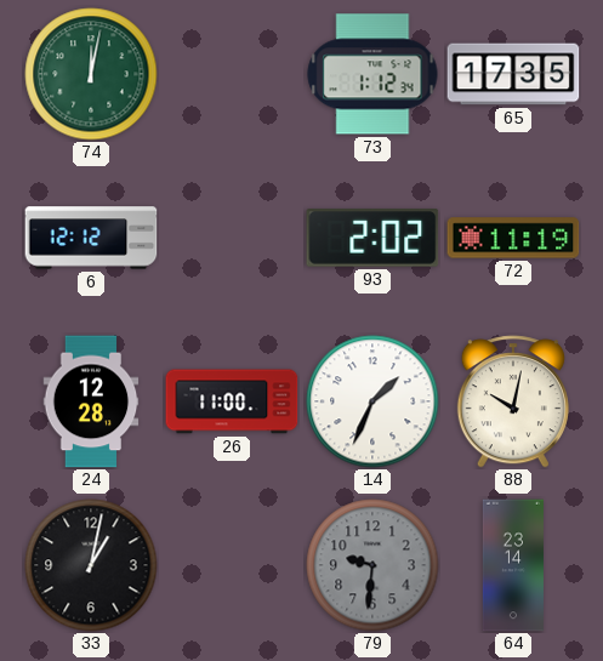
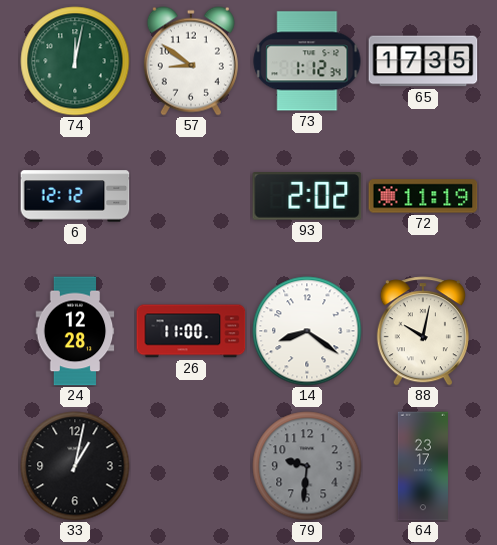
57: none -> 8:51 (191, 61)
14: 1:34 -> 8:21 (307, 331)
64: 23:14 -> 23:17 (423, 466)
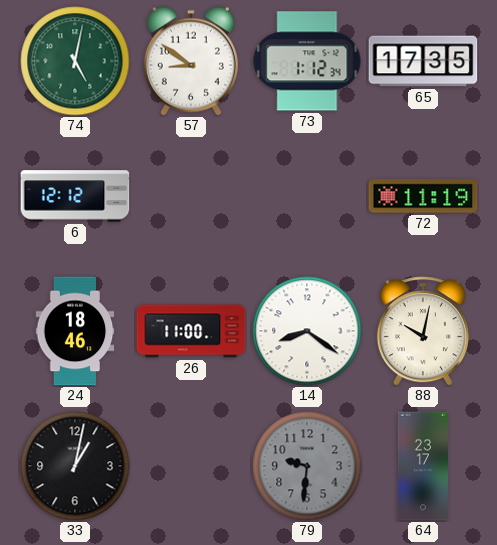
74: 12:02 -> 5:02 (75, 61)
93: 2:02 -> none (307, 197)
24: 12:28 -> 18:46 (75, 331)
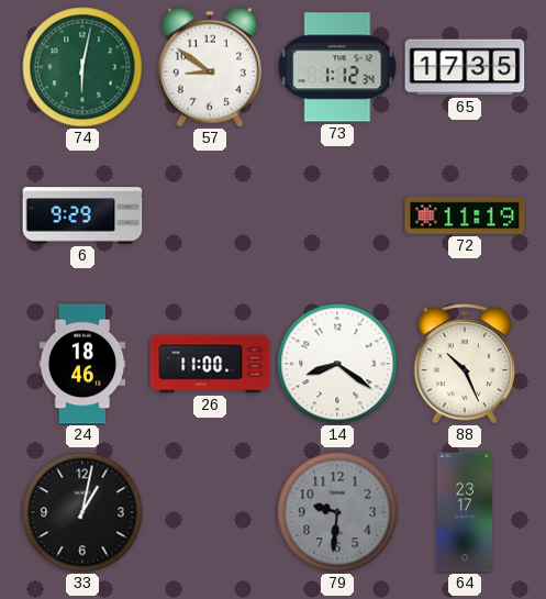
74: 5:02 -> 6:02 (82, 67)
6: 12:12 -> 9:29 (82, 215)
88: 10:02 -> 10:26 (465, 364)
